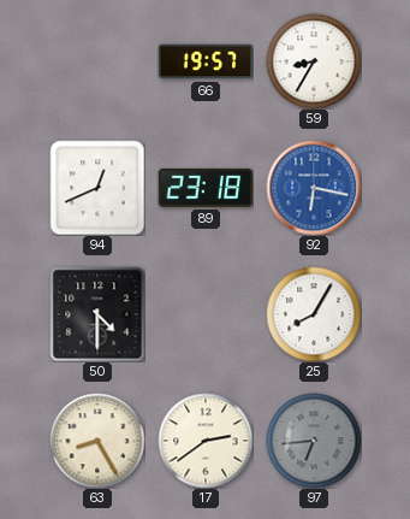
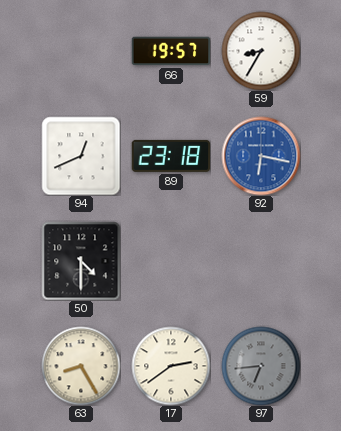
25: 8:05 -> none (314, 314)
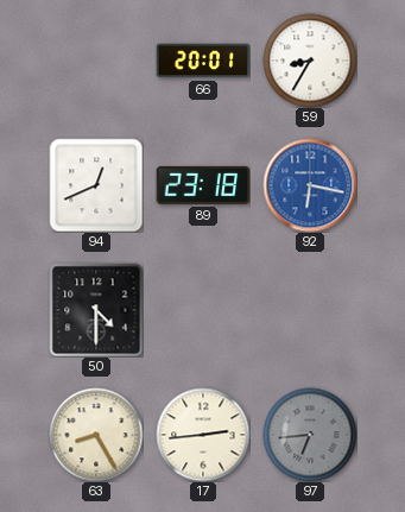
66: 19:57 -> 20:01 (203, 61)
17: 2:39 -> 2:44 (203, 435)
